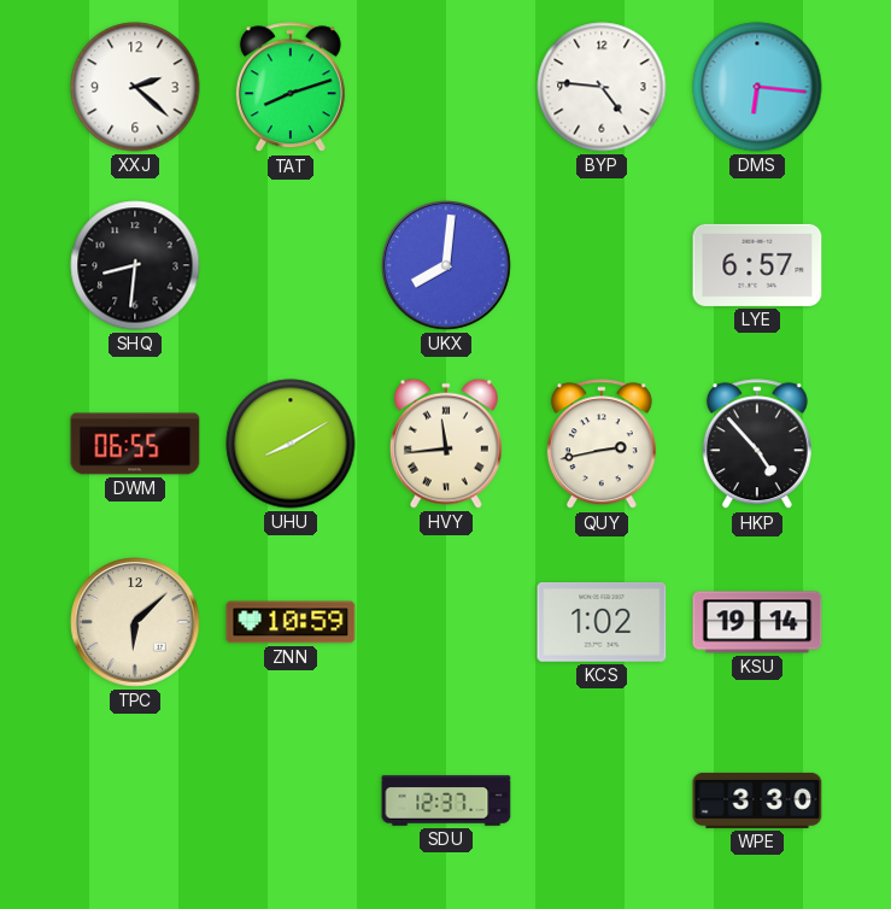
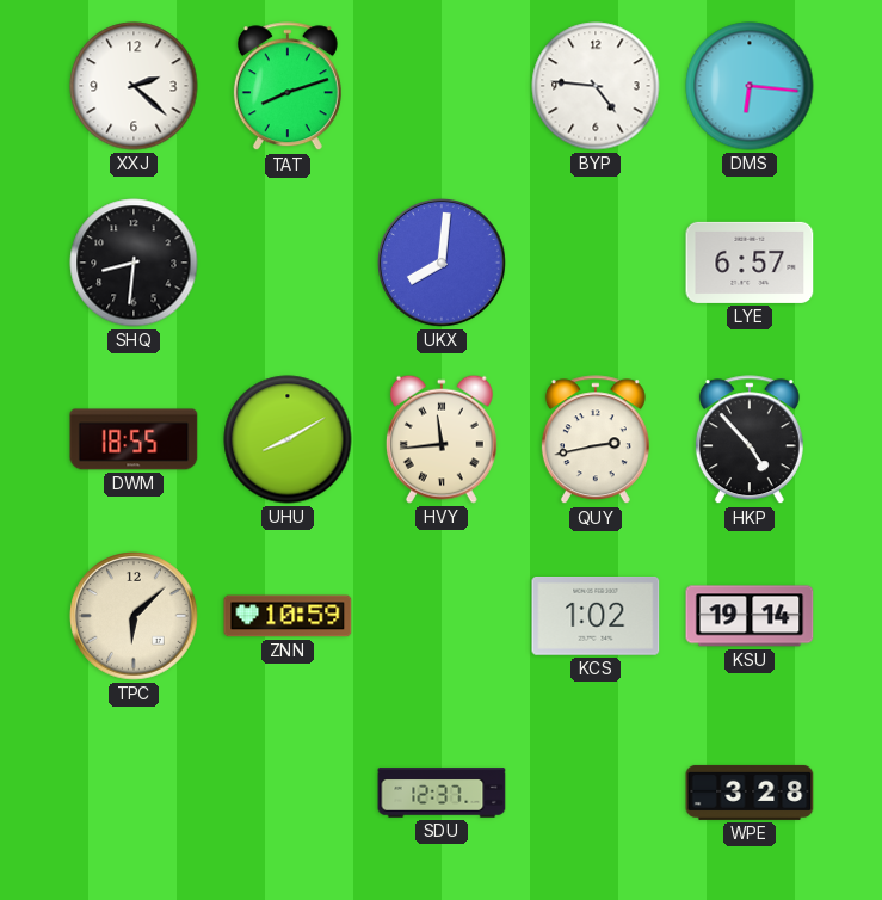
DWM: 06:55 -> 18:55 (134, 439)
WPE: 3:30 -> 3:28 (750, 793)
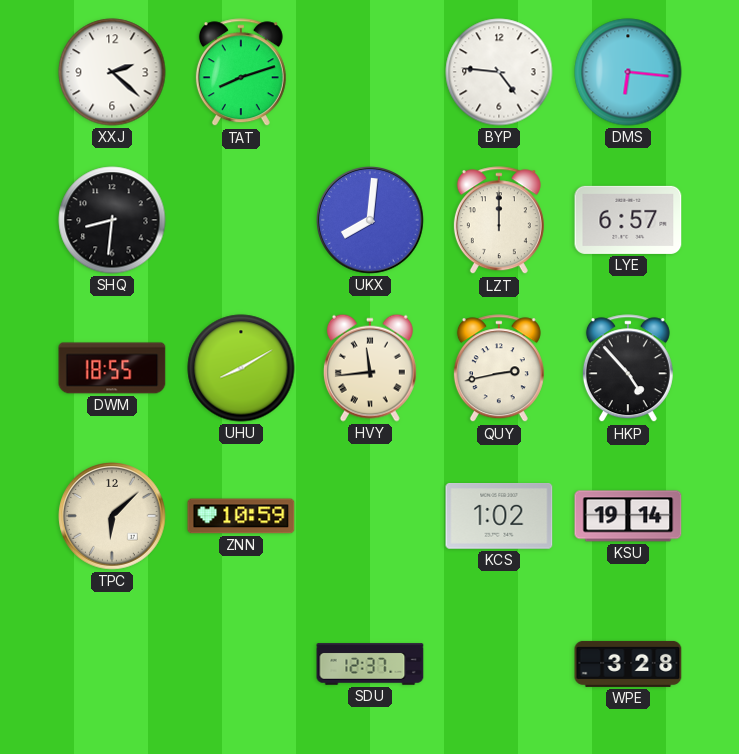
LZT: none -> 12:00 (499, 221)
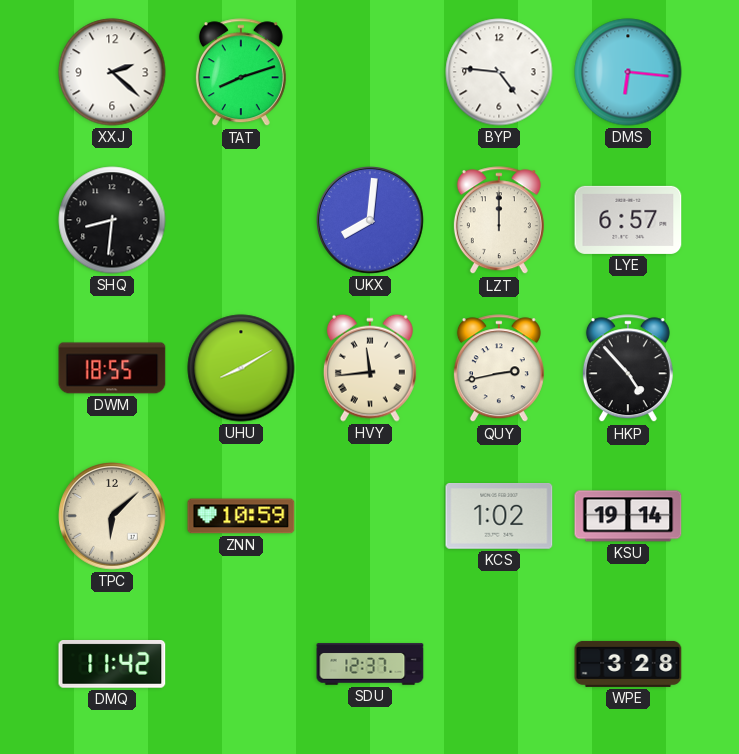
DMQ: none -> 11:42 (112, 665)
